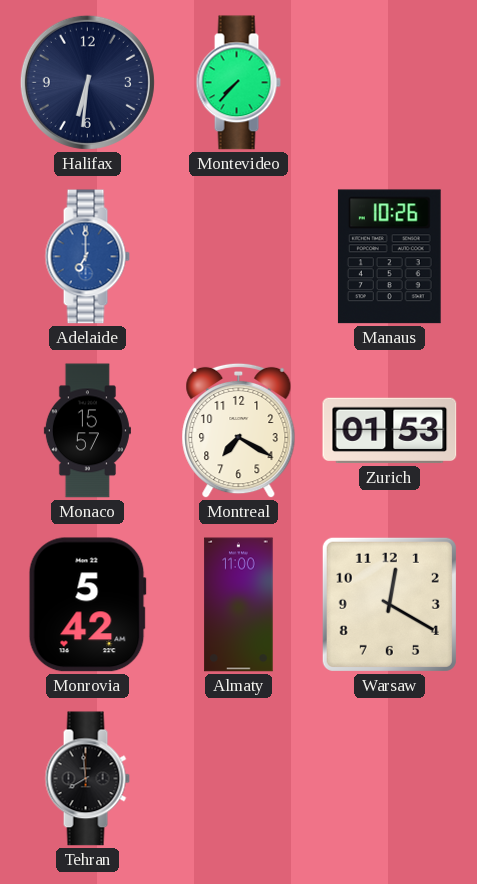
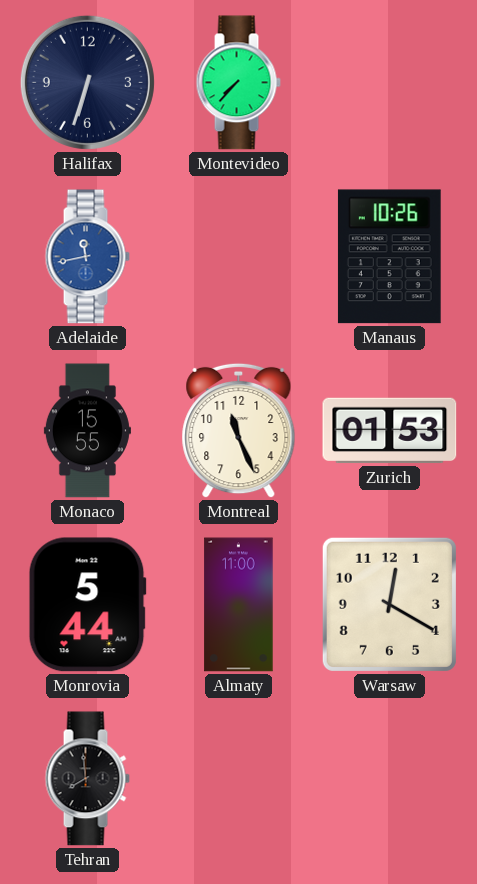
Halifax: 6:31 -> 6:33 (87, 82)
Adelaide: 7:00 -> 11:43 (87, 257)
Monaco: 15:57 -> 15:55 (87, 431)
Montreal: 7:20 -> 11:26 (239, 431)
Monrovia: 5:42 -> 5:44 (87, 605)
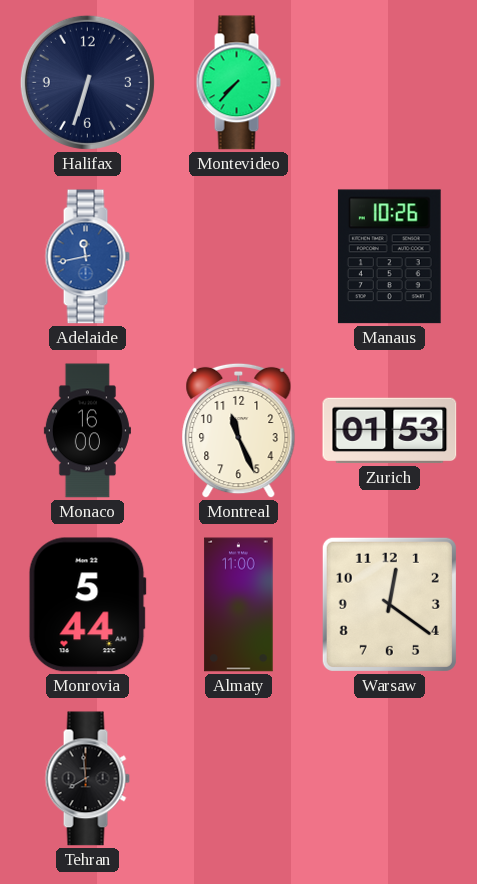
Monaco: 15:55 -> 16:00 (87, 431)
Warsaw: 12:20 -> 12:21 (389, 604)
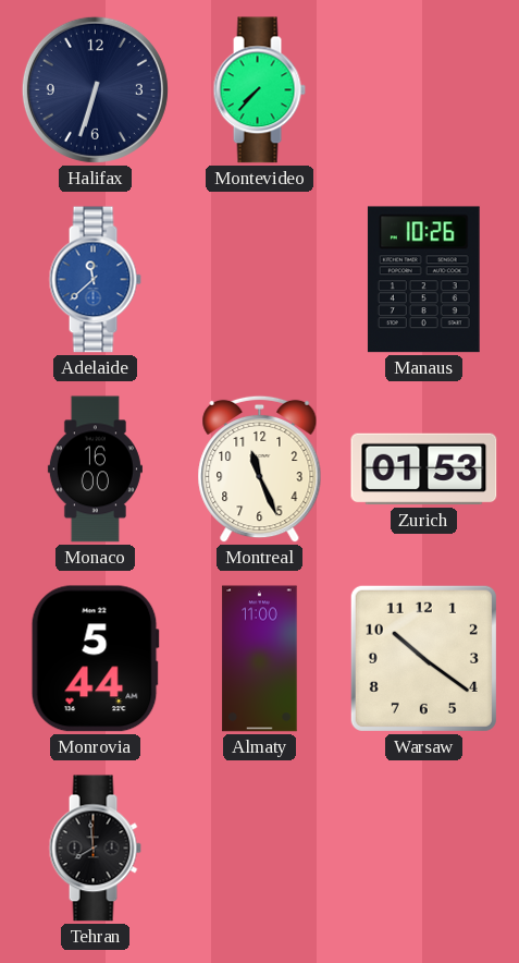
Adelaide: 11:43 -> 11:38 (95, 280)
Warsaw: 12:21 -> 10:21 (423, 658)
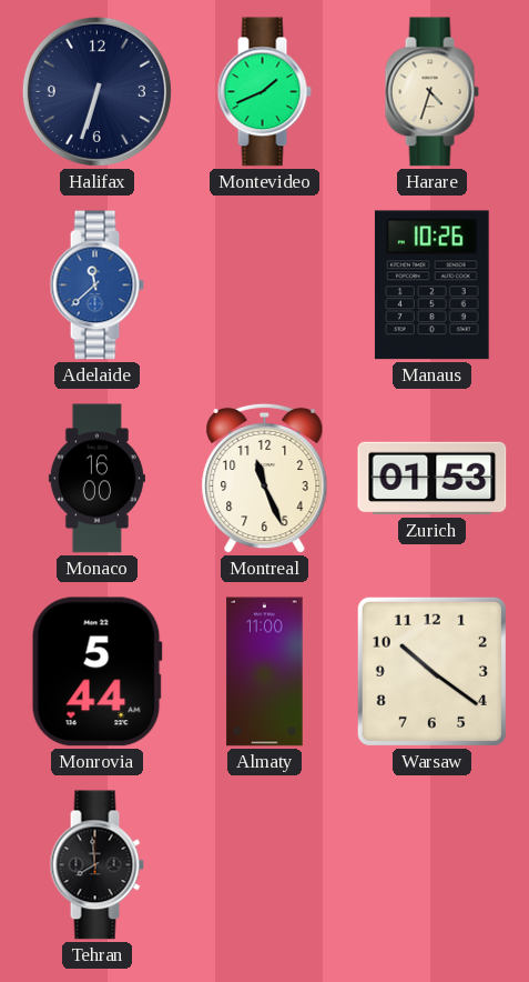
Montevideo: 7:37 -> 1:41 (264, 92)
Harare: none -> 4:33 (431, 92)
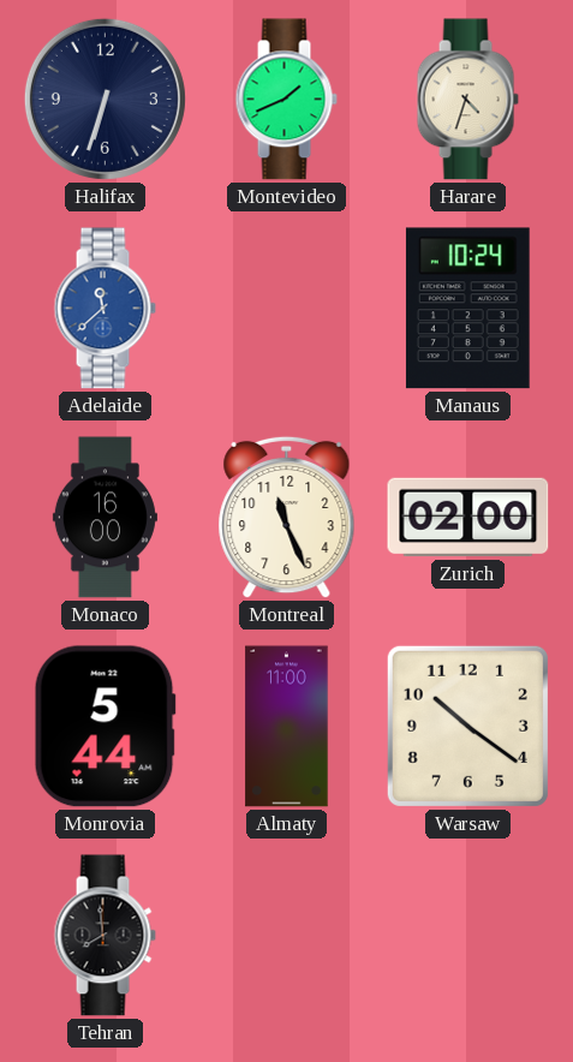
Manaus: 10:26 -> 10:24 (467, 309)
Zurich: 01:53 -> 02:00 (468, 518)
